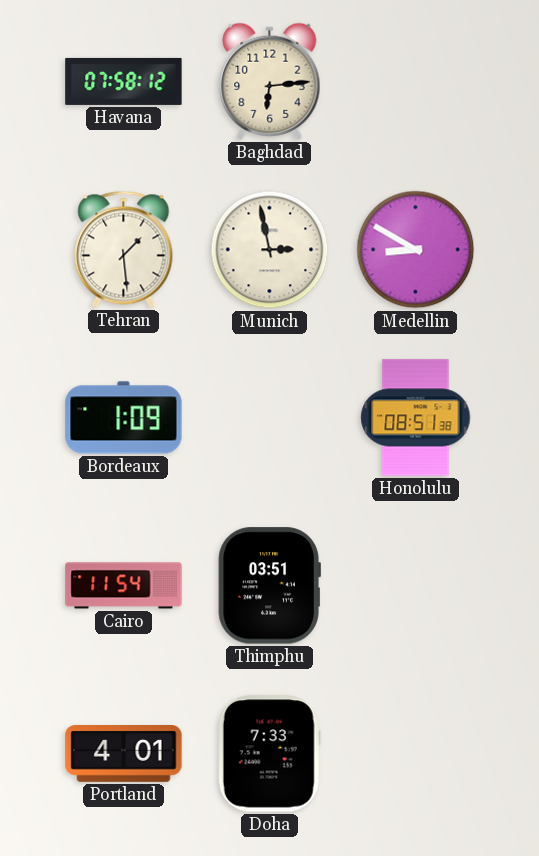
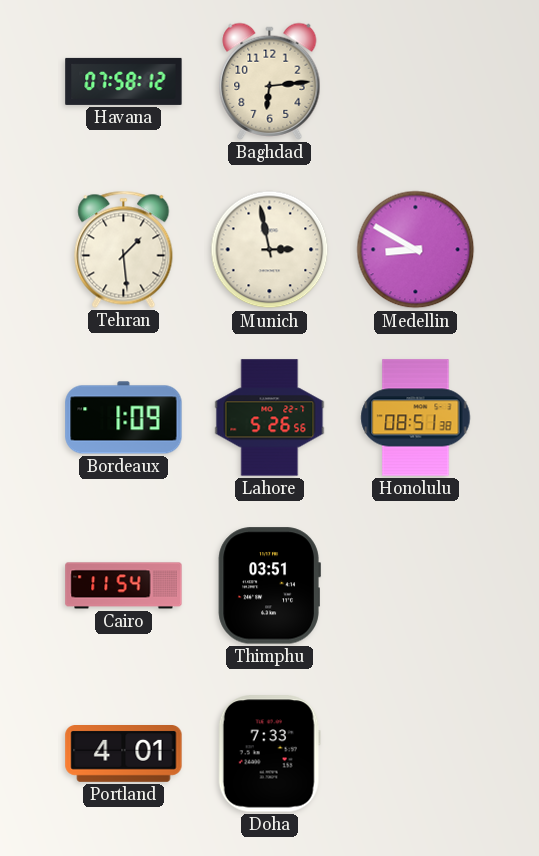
Lahore: none -> 5:26 (270, 418)
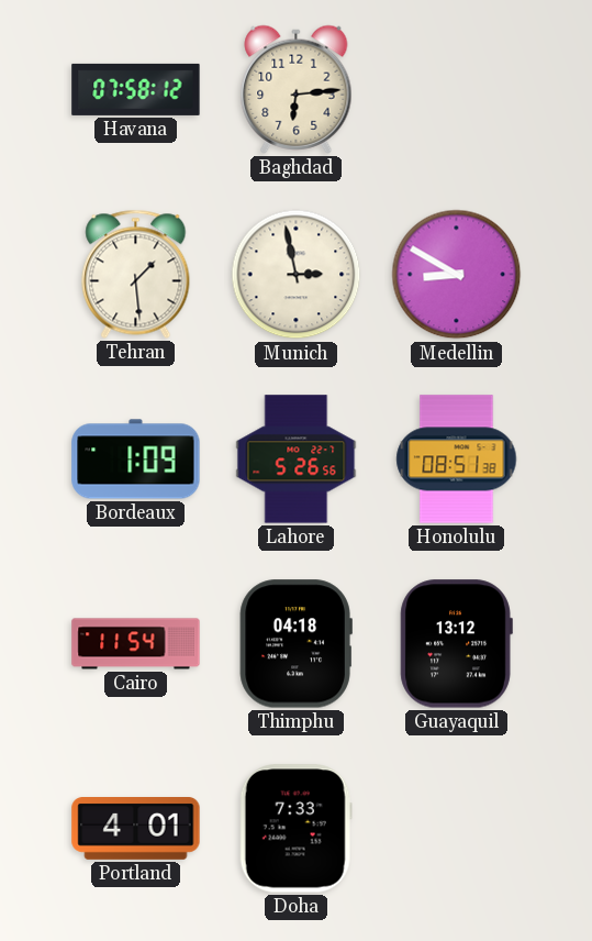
Thimphu: 03:51 -> 04:18 (295, 644)
Guayaquil: none -> 13:12 (456, 644)
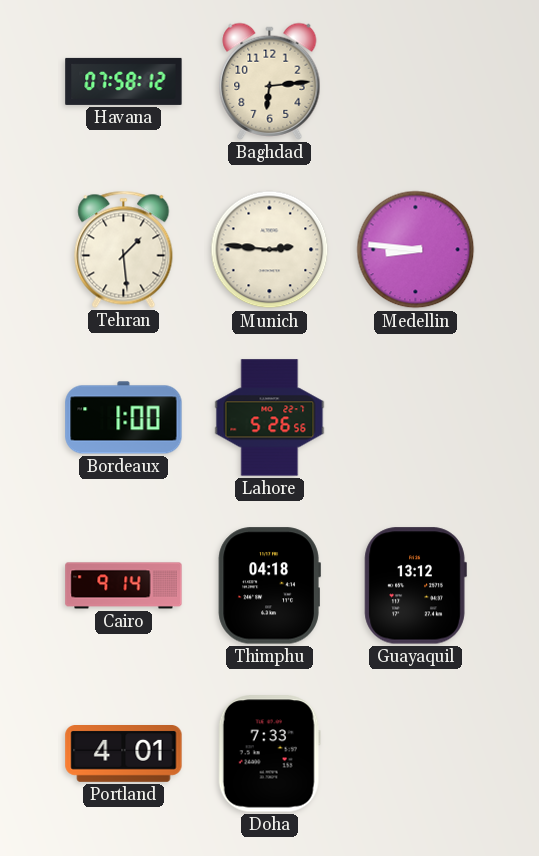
Munich: 2:58 -> 2:46 (270, 250)
Medellin: 8:50 -> 8:46 (416, 250)
Bordeaux: 1:09 -> 1:00 (124, 418)
Honolulu: 08:51 -> none (457, 460)
Cairo: 11:54 -> 9:14 (124, 586)
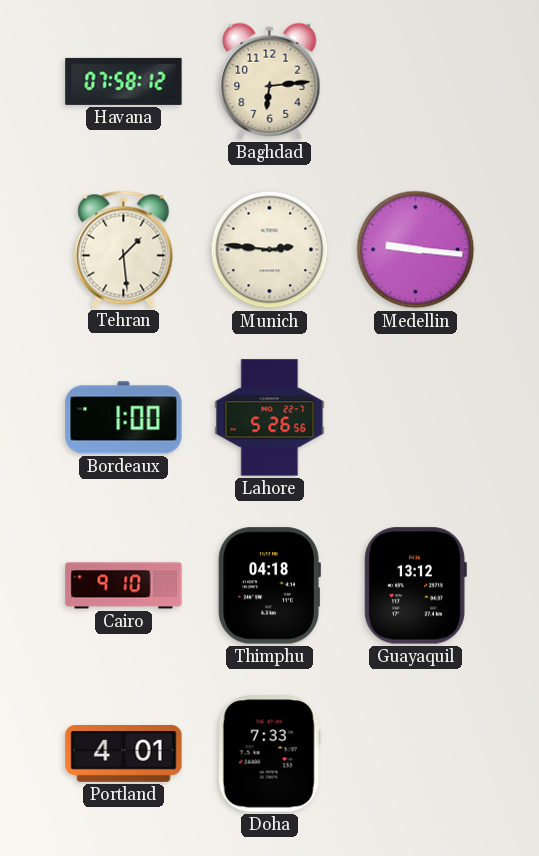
Medellin: 8:46 -> 9:16 (416, 250)
Cairo: 9:14 -> 9:10 (124, 586)
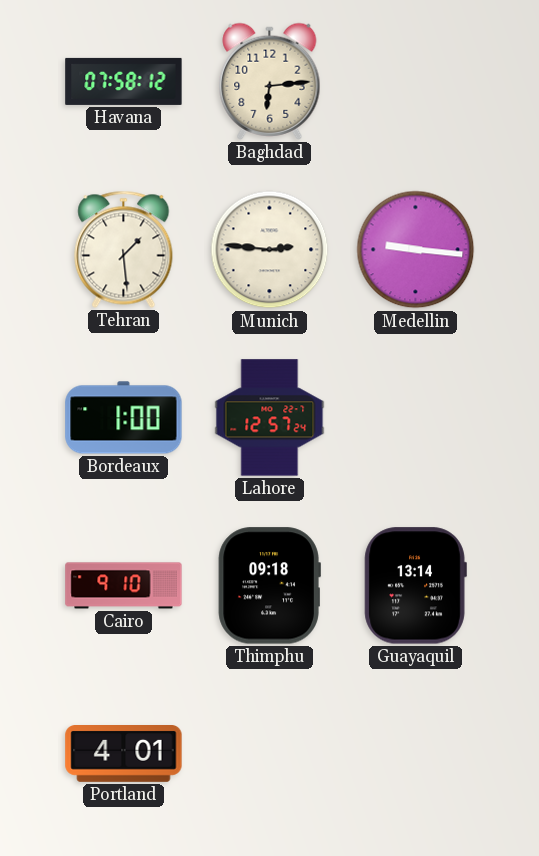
Lahore: 5:26 -> 12:57 (270, 418)
Thimphu: 04:18 -> 09:18 (269, 586)
Guayaquil: 13:12 -> 13:14 (415, 586)
Doha: 7:33 -> none (269, 754)
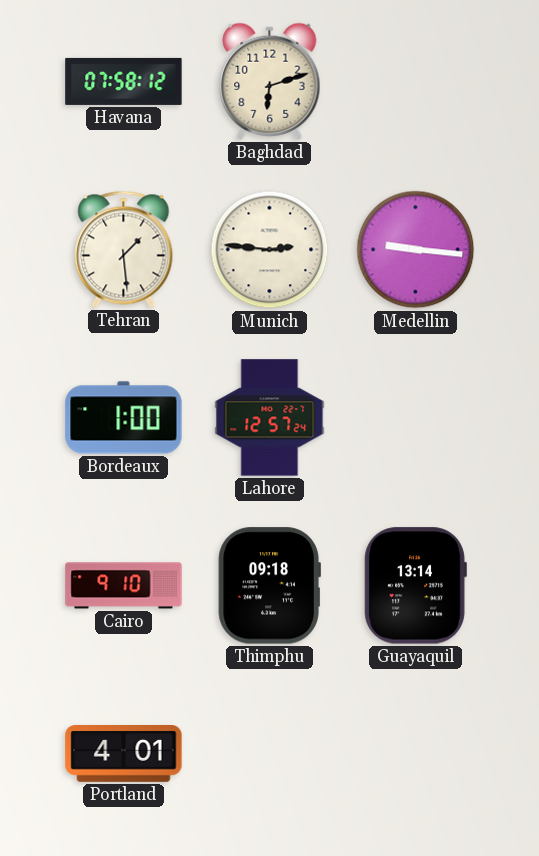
Baghdad: 6:14 -> 6:12 (270, 81)
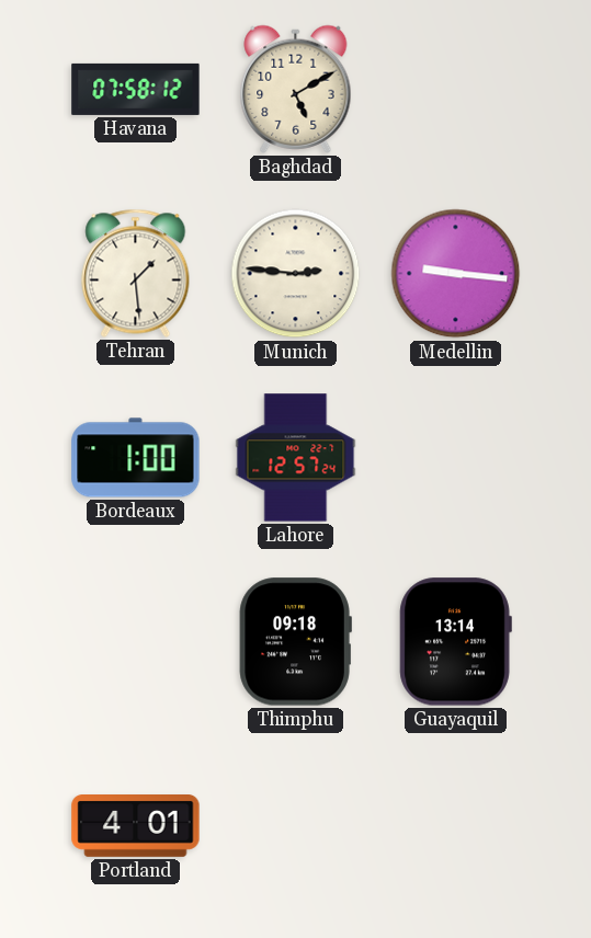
Baghdad: 6:12 -> 5:10 (296, 89)
Cairo: 9:10 -> none (124, 586)
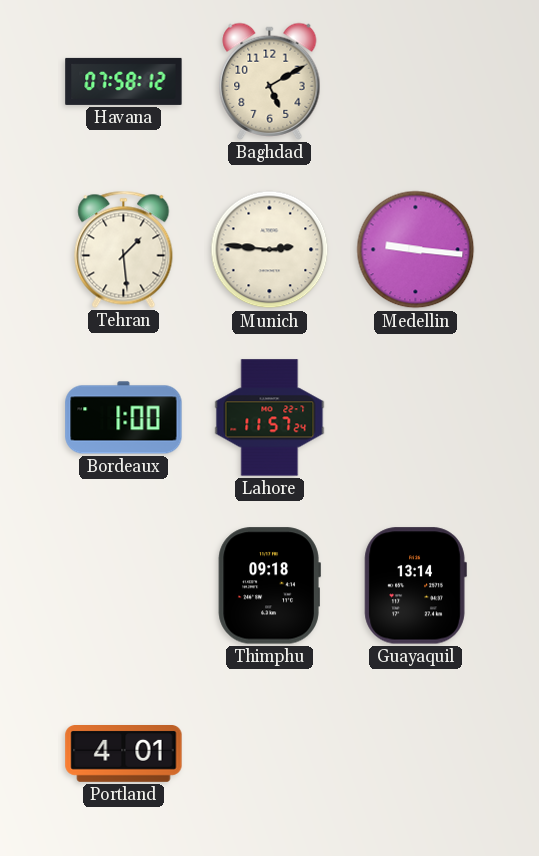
Lahore: 12:57 -> 11:57 (270, 418)
